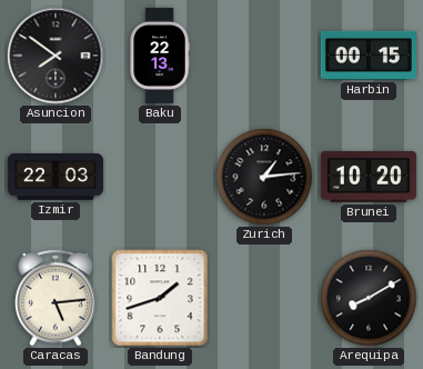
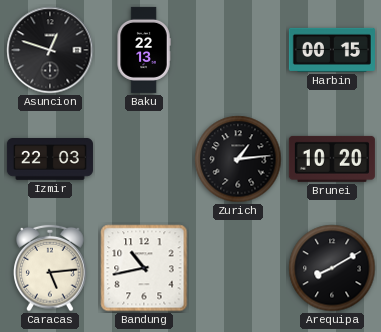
Asuncion: 7:51 -> 12:48 (50, 50)
Bandung: 1:42 -> 10:43 (144, 268)
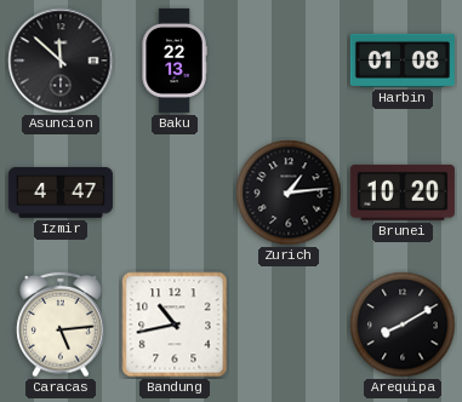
Asuncion: 12:48 -> 11:52 (61, 61)
Harbin: 00:15 -> 01:08 (403, 61)
Izmir: 22:03 -> 4:47 (61, 194)
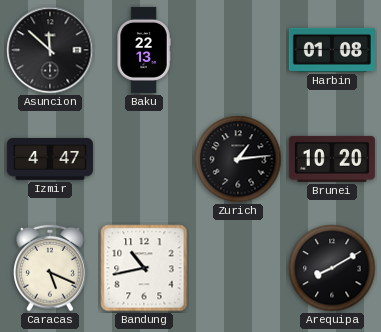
Caracas: 5:14 -> 5:19 (50, 268)
